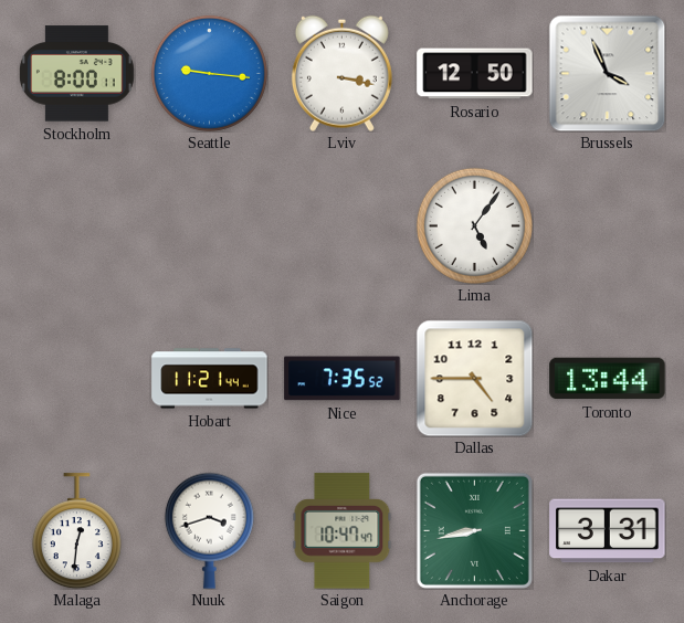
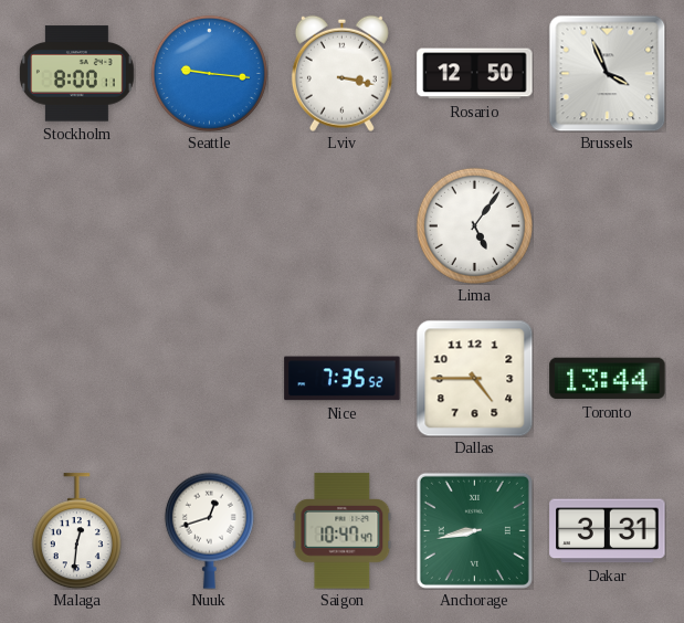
Hobart: 11:21 -> none (210, 379)
Nuuk: 3:42 -> 12:42 (209, 530)
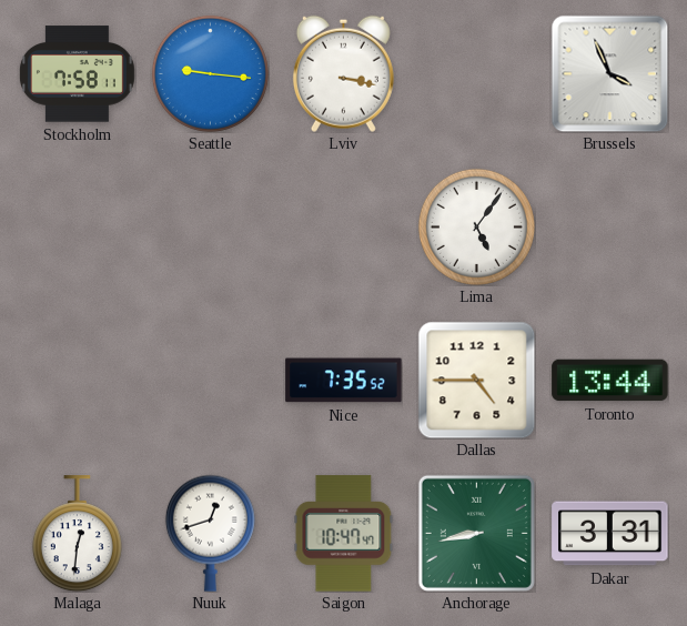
Stockholm: 8:00 -> 7:58 (77, 74)
Rosario: 12:50 -> none (475, 74)
